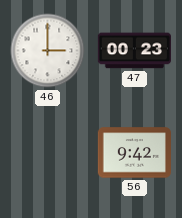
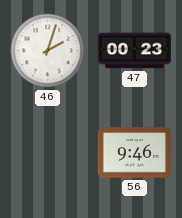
46: 3:00 -> 2:03 (48, 51)
56: 9:42 -> 9:46 (134, 153)
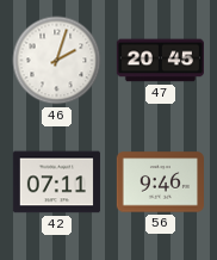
47: 00:23 -> 20:45 (160, 61)
42: none -> 07:11 (56, 182)
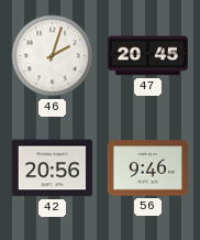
42: 07:11 -> 20:56 (52, 168)
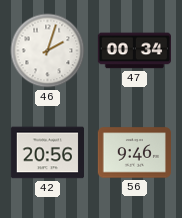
47: 20:45 -> 00:34 (134, 51)
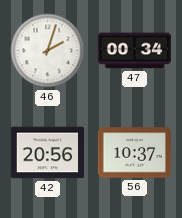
56: 9:46 -> 10:37 (134, 153)
